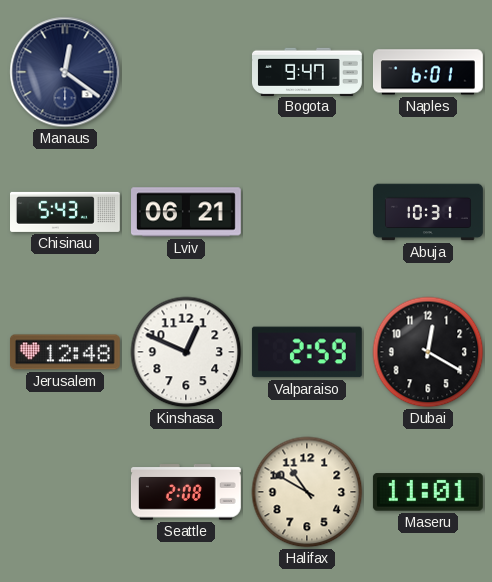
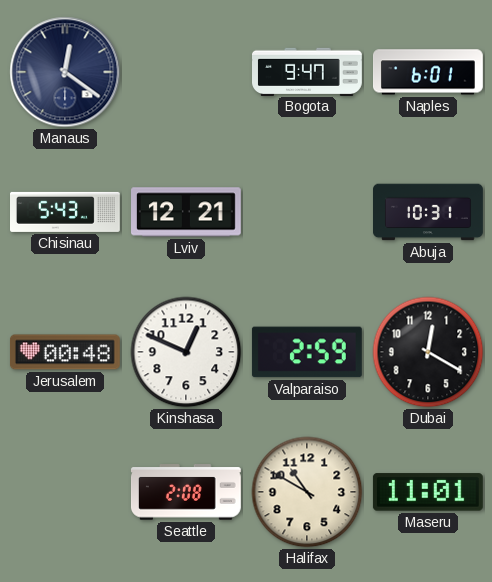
Lviv: 06:21 -> 12:21 (187, 212)
Jerusalem: 12:48 -> 00:48 (65, 352)
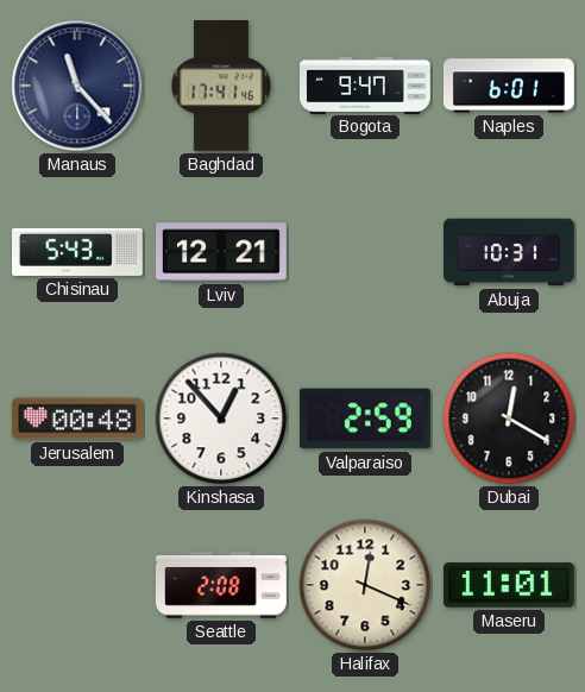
Manaus: 12:21 -> 11:23 (77, 86)
Baghdad: none -> 17:41 (221, 87)
Kinshasa: 12:49 -> 12:53 (221, 419)
Halifax: 10:50 -> 12:19 (365, 585)
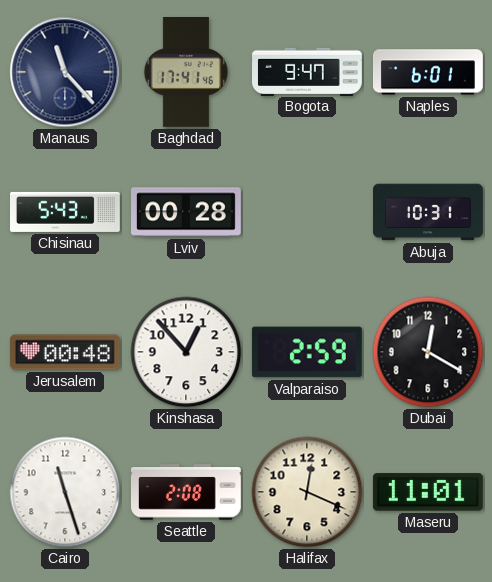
Lviv: 12:21 -> 00:28 (187, 212)
Cairo: none -> 11:27 (65, 492)
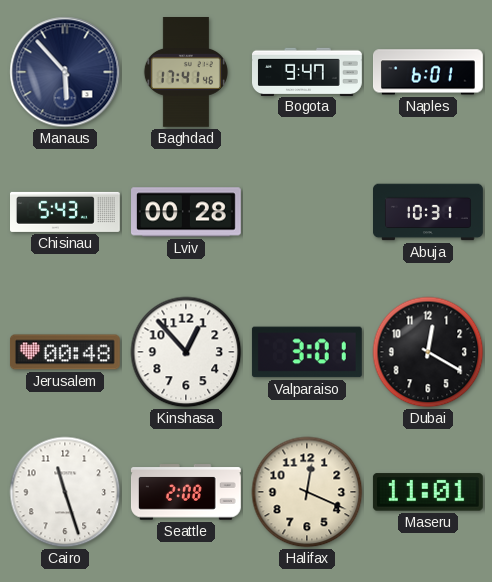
Manaus: 11:23 -> 5:53 (65, 72)
Valparaiso: 2:59 -> 3:01 (307, 352)
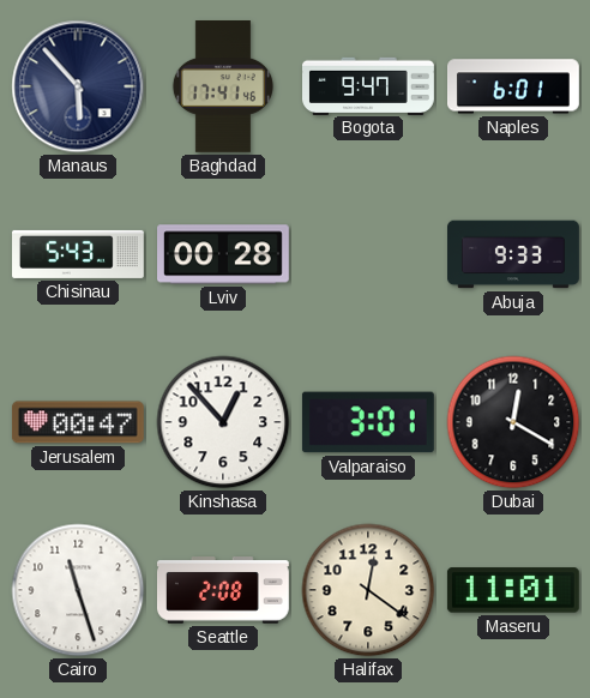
Abuja: 10:31 -> 9:33 (514, 254)
Jerusalem: 00:48 -> 00:47 (78, 422)
Halifax: 12:19 -> 12:21 (368, 590)
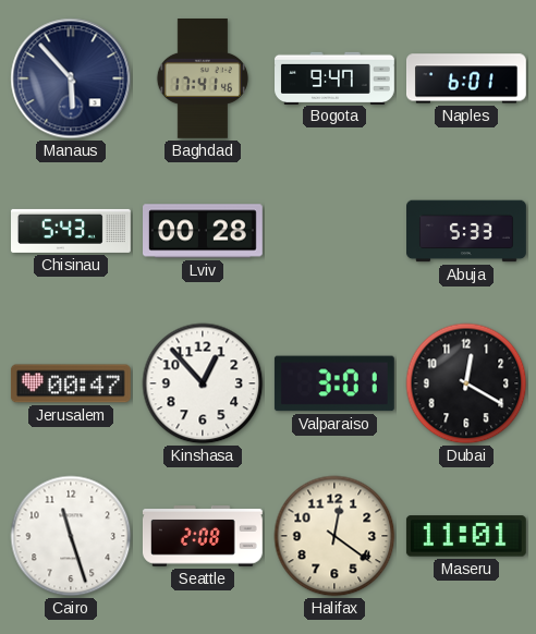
Abuja: 9:33 -> 5:33 (467, 231)
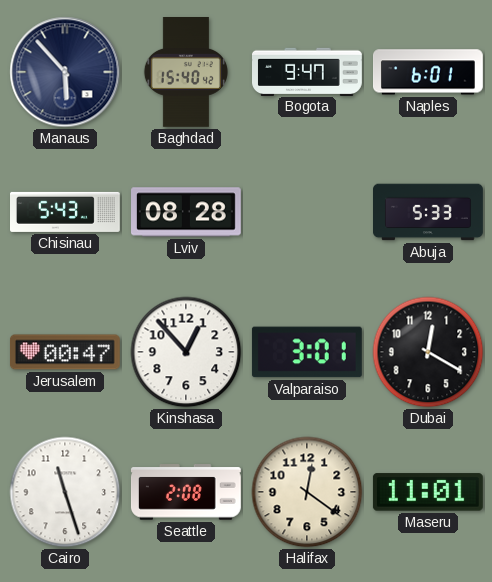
Baghdad: 17:41 -> 15:40 (186, 73)
Lviv: 00:28 -> 08:28 (187, 212)
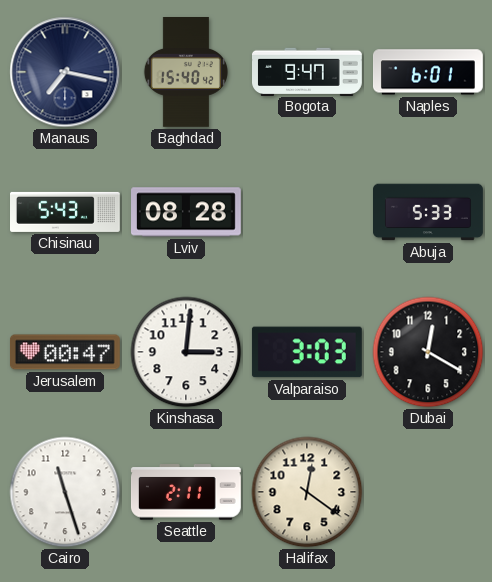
Manaus: 5:53 -> 7:17 (65, 72)
Kinshasa: 12:53 -> 3:01 (186, 352)
Valparaiso: 3:01 -> 3:03 (307, 352)
Seattle: 2:08 -> 2:11 (186, 493)
Maseru: 11:01 -> none (428, 492)
